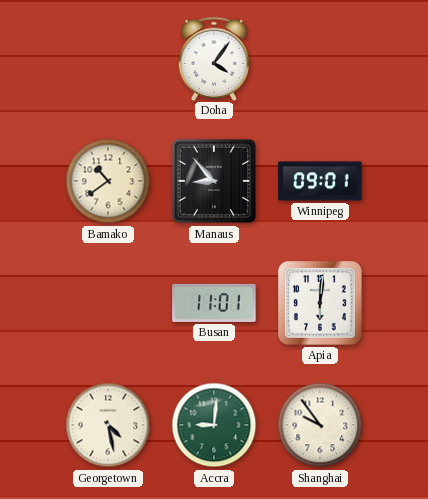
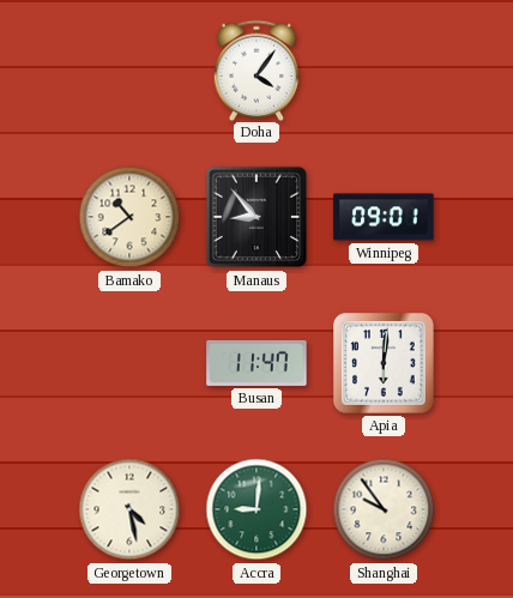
Busan: 11:01 -> 11:47 (256, 363)
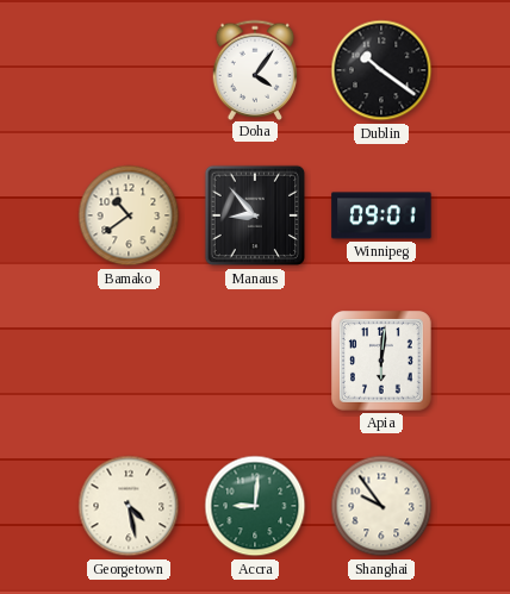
Dublin: none -> 10:21 (381, 70)
Busan: 11:47 -> none (256, 363)
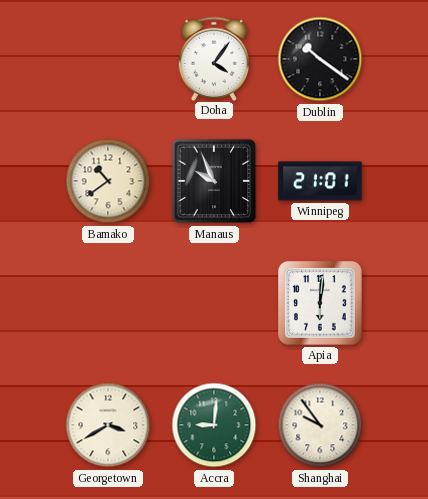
Manaus: 8:53 -> 9:56 (214, 181)
Winnipeg: 09:01 -> 21:01 (320, 181)
Georgetown: 4:28 -> 3:40 (108, 425)
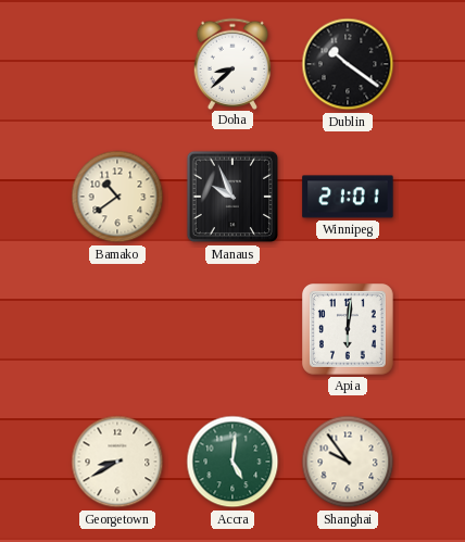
Doha: 4:06 -> 8:38 (232, 63)
Georgetown: 3:40 -> 8:40 (117, 462)
Accra: 9:01 -> 5:01 (232, 462)
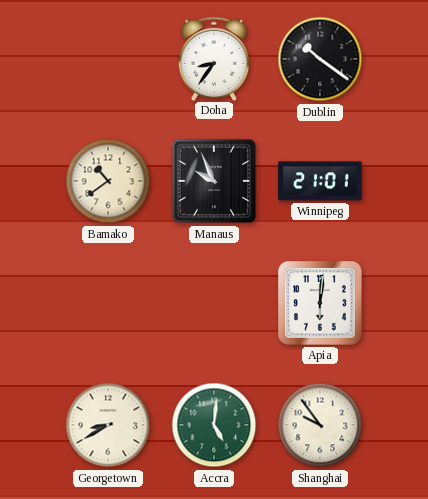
Doha: 8:38 -> 8:36 (214, 58)
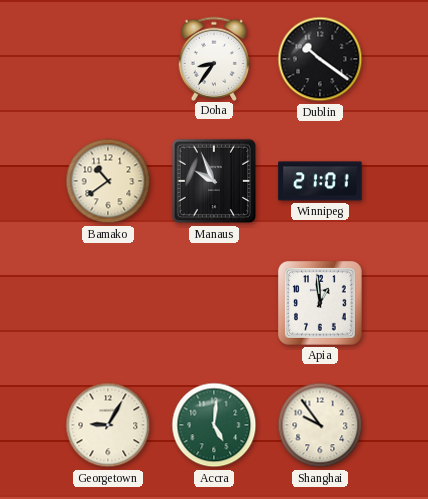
Apia: 6:01 -> 12:59 (321, 304)
Georgetown: 8:40 -> 9:05 (108, 425)
